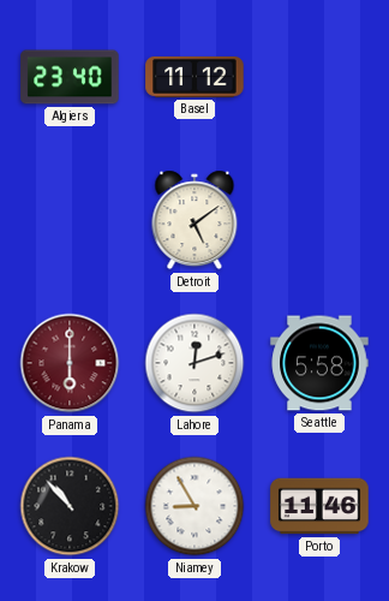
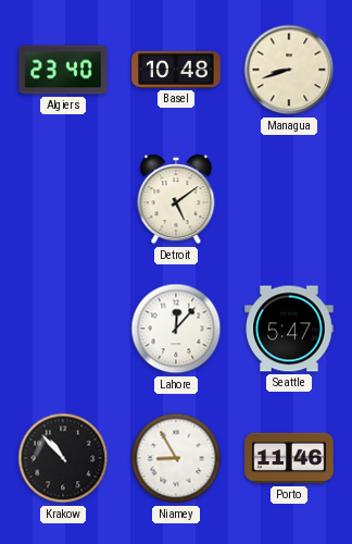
Basel: 11:12 -> 10:48 (176, 70)
Managua: none -> 8:42 (289, 70)
Panama: 6:00 -> none (70, 363)
Lahore: 12:12 -> 12:07 (176, 329)
Seattle: 5:58 -> 5:47 (289, 329)
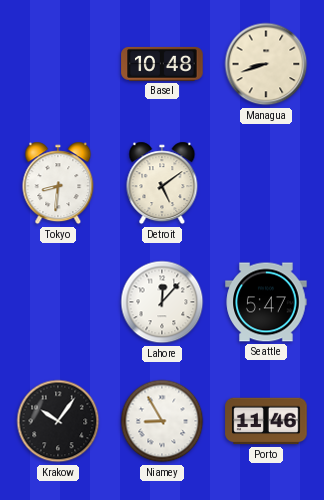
Algiers: 23:40 -> none (63, 70)
Tokyo: none -> 8:31 (58, 183)
Krakow: 10:53 -> 10:06 (58, 421)
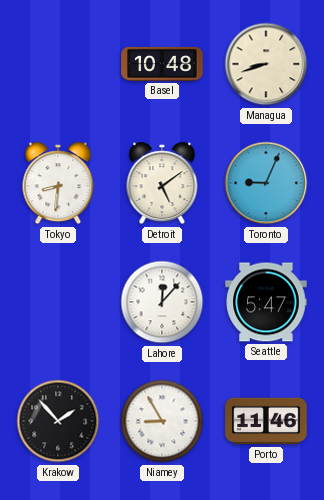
Toronto: none -> 9:04 (266, 183)
Krakow: 10:06 -> 1:53 (58, 421)
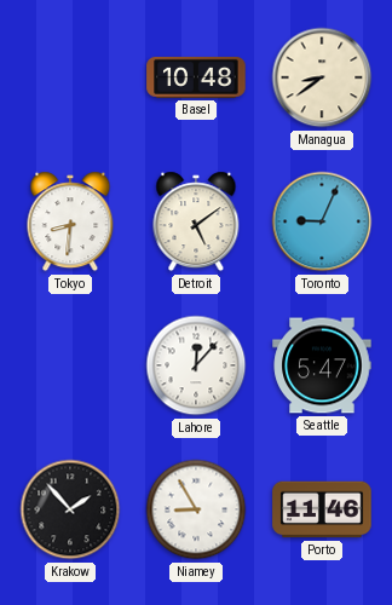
Managua: 8:42 -> 8:39 (322, 77)
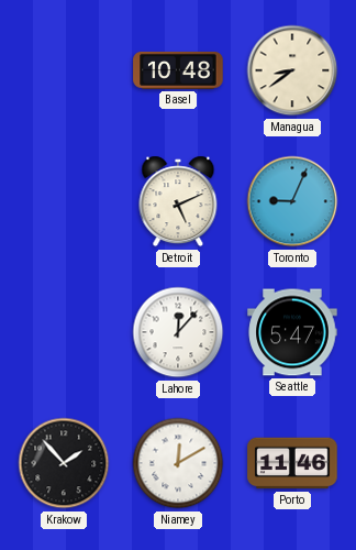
Tokyo: 8:31 -> none (70, 221)
Detroit: 5:09 -> 5:11 (178, 201)
Niamey: 8:55 -> 12:10 (178, 463)
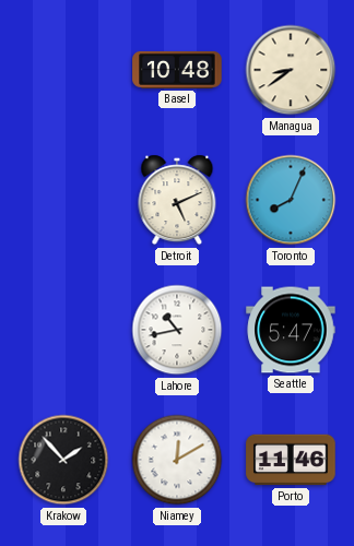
Toronto: 9:04 -> 8:04 (291, 200)
Lahore: 12:07 -> 10:43 (177, 330)
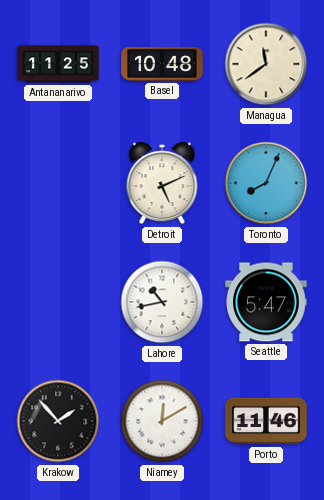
Antananarivo: none -> 11:25 (58, 64)
Managua: 8:39 -> 11:39 (266, 64)
